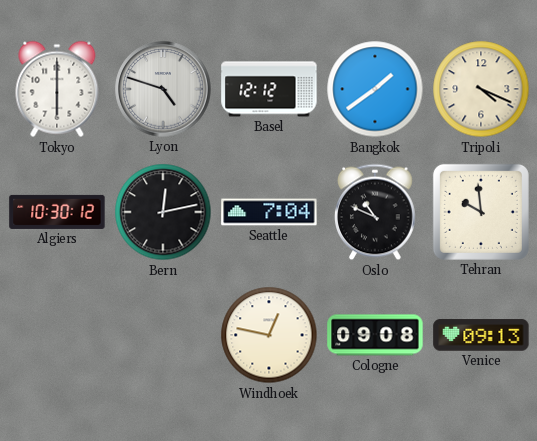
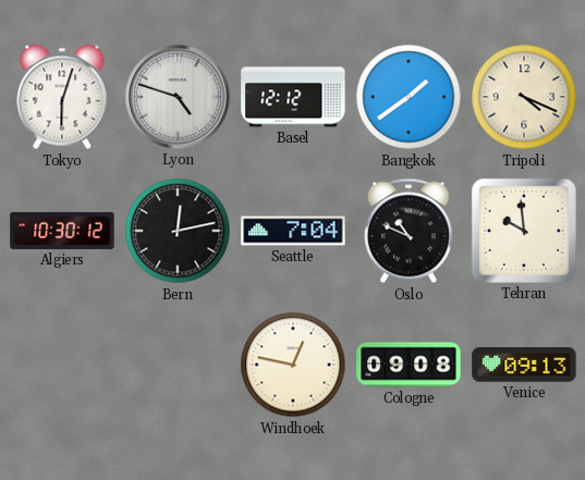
Tokyo: 6:00 -> 6:03 (62, 97)
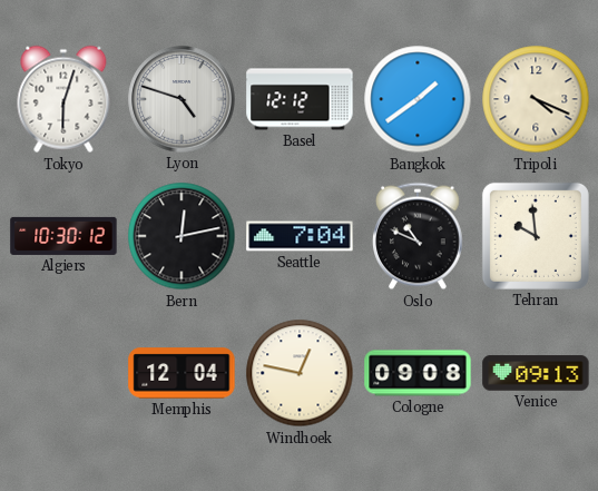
Memphis: none -> 12:04 (182, 373)
